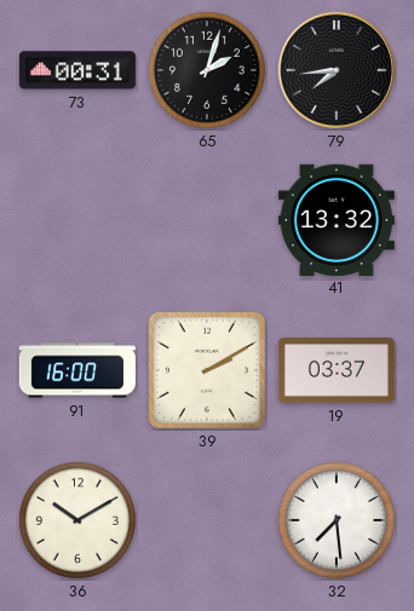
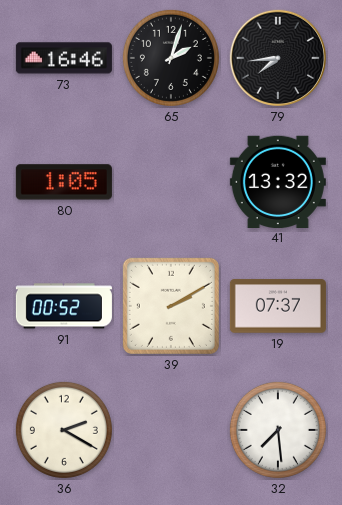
73: 00:31 -> 16:46 (64, 58)
80: none -> 1:05 (64, 182)
91: 16:00 -> 00:52 (64, 306)
19: 03:37 -> 07:37 (278, 306)
36: 10:10 -> 2:20 (64, 430)
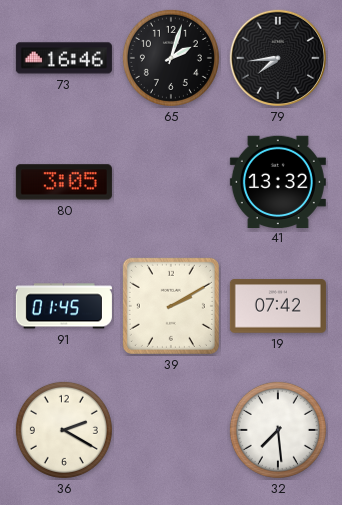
80: 1:05 -> 3:05 (64, 182)
91: 00:52 -> 01:45 (64, 306)
19: 07:37 -> 07:42 (278, 306)
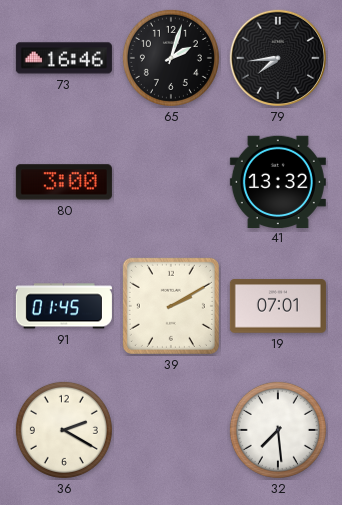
80: 3:05 -> 3:00 (64, 182)
19: 07:42 -> 07:01 (278, 306)
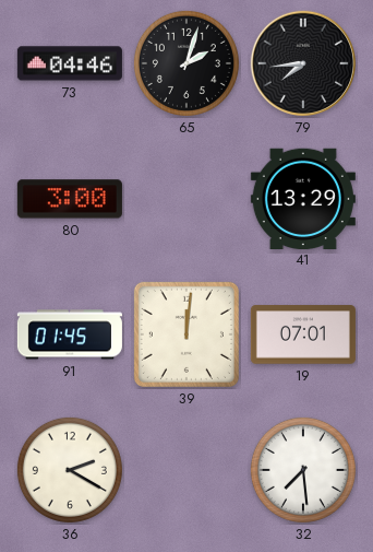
73: 16:46 -> 04:46 (70, 63)
41: 13:32 -> 13:29 (303, 198)
39: 2:10 -> 12:01 (186, 334)
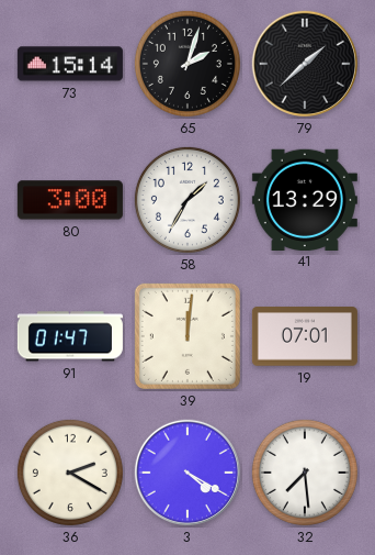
73: 04:46 -> 15:14 (70, 64)
79: 7:44 -> 1:38 (305, 64)
58: none -> 1:35 (187, 200)
91: 01:45 -> 01:47 (70, 336)
3: none -> 4:20 (187, 473)
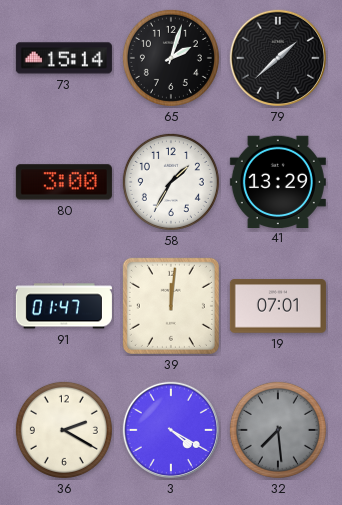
32 dial: white -> grey (278, 430)
